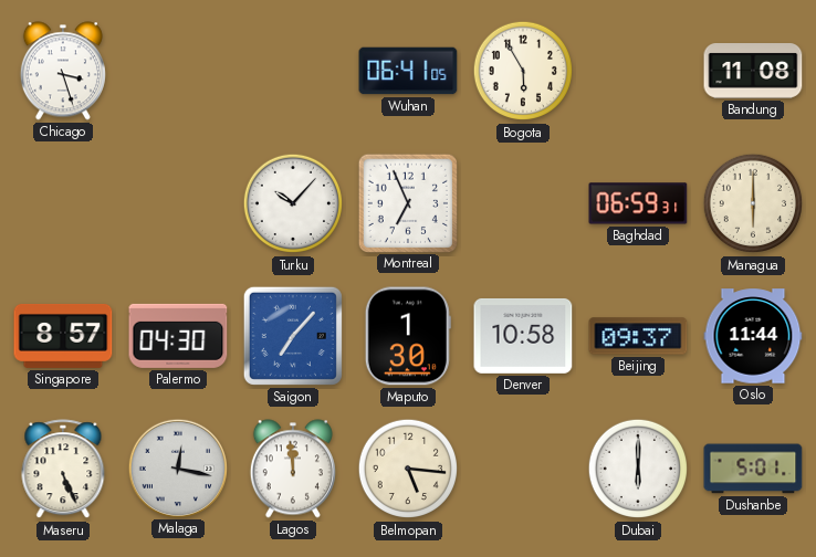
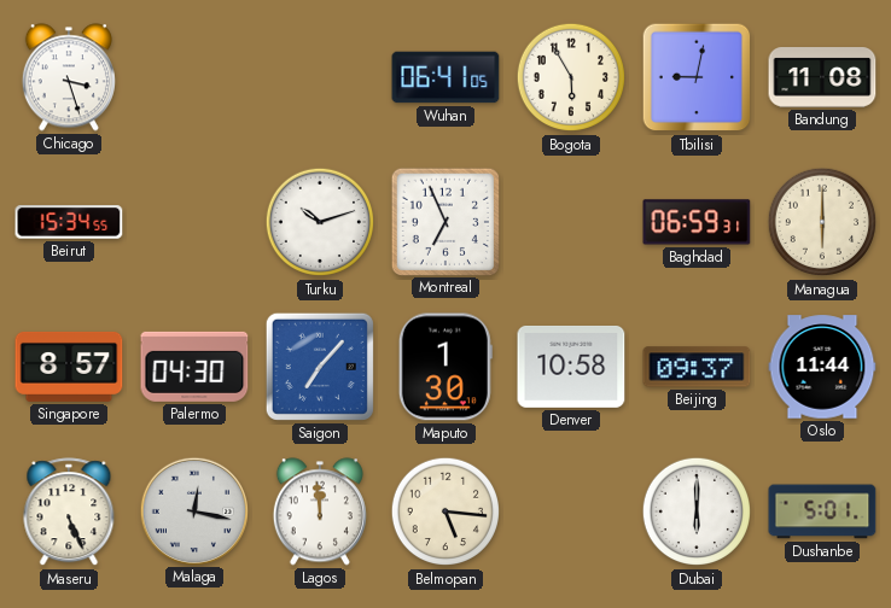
Tbilisi: none -> 9:02 (697, 77)
Beirut: none -> 15:34 (69, 222)
Turku: 10:07 -> 10:12 (320, 222)
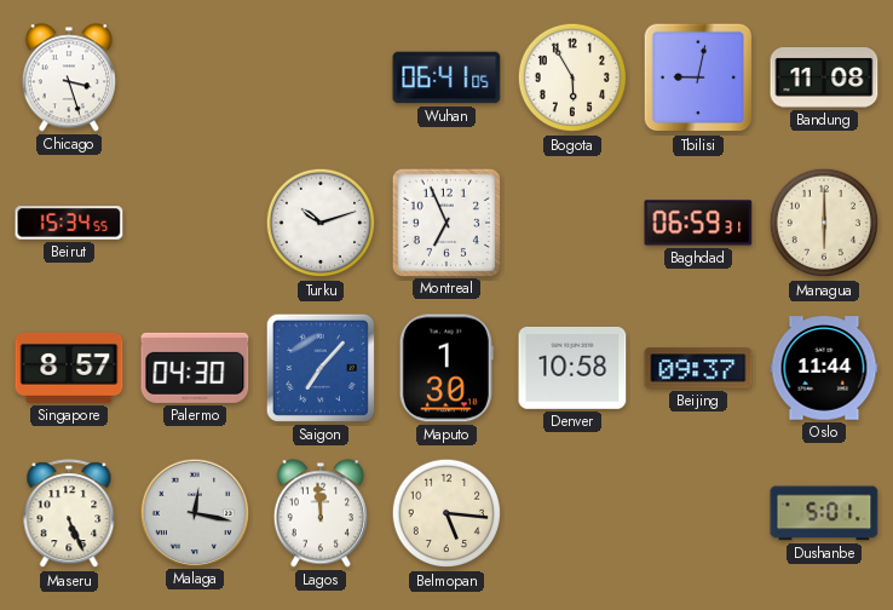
Dubai: 6:00 -> none (697, 511)
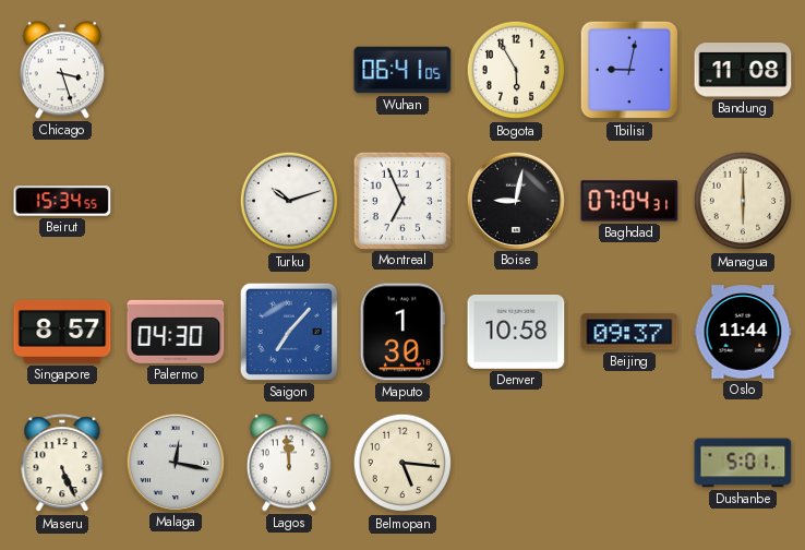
Boise: none -> 9:02 (515, 200)
Baghdad: 06:59 -> 07:04 (629, 201)
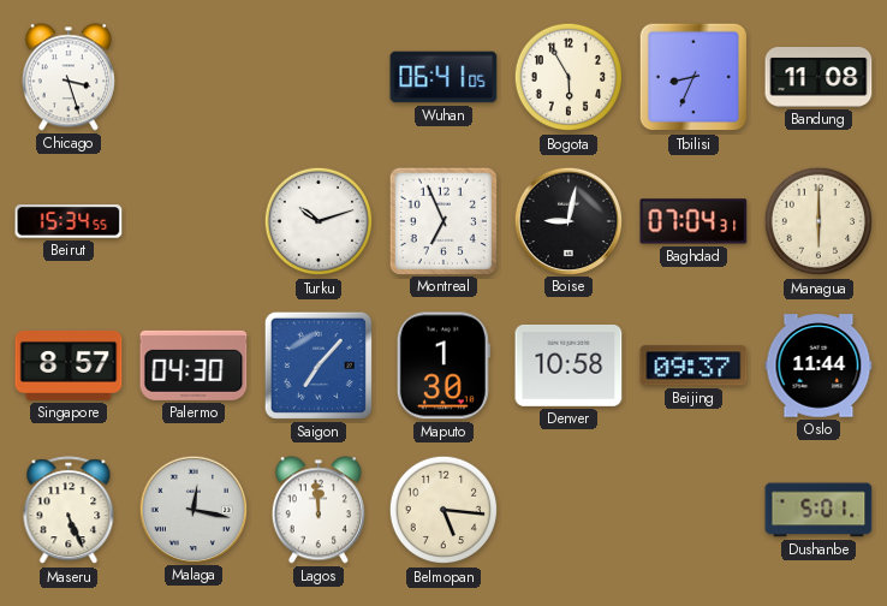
Tbilisi: 9:02 -> 8:34 (693, 77)
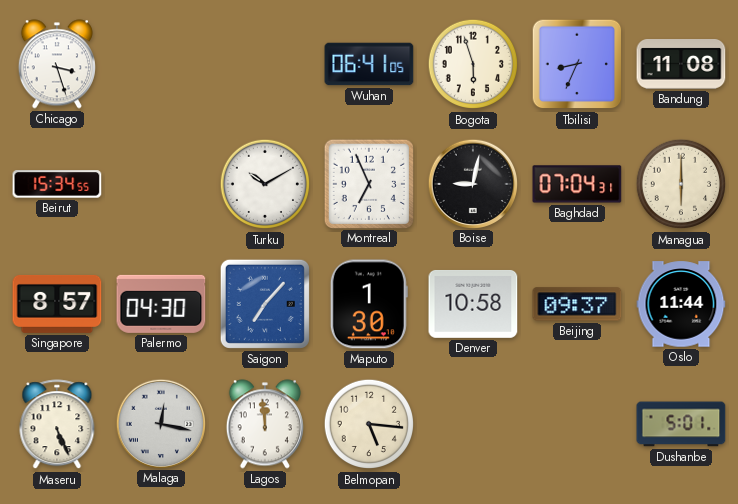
Bogota: 5:55 -> 5:57 (473, 64)
Turku: 10:12 -> 10:10 (265, 184)
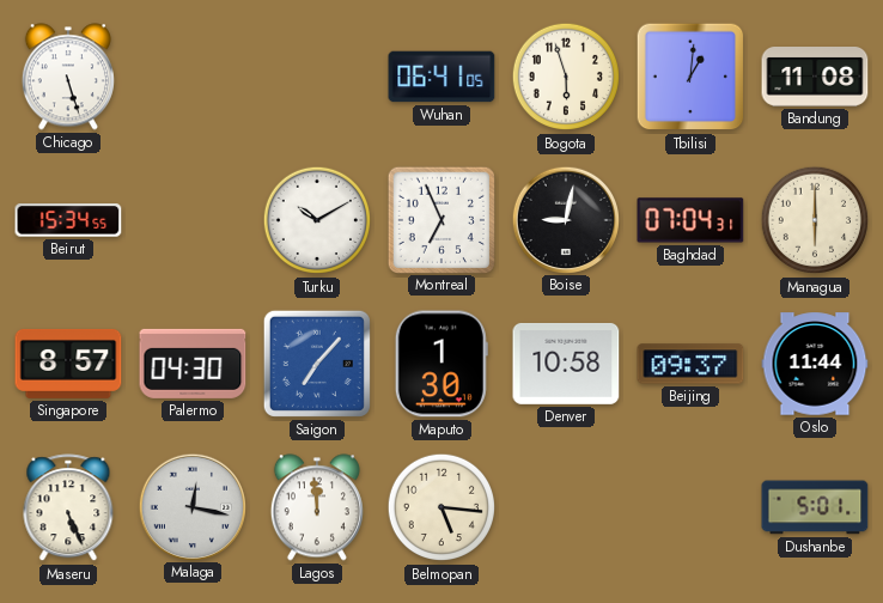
Chicago: 3:27 -> 5:27 (68, 77)
Tbilisi: 8:34 -> 1:01 (690, 77)
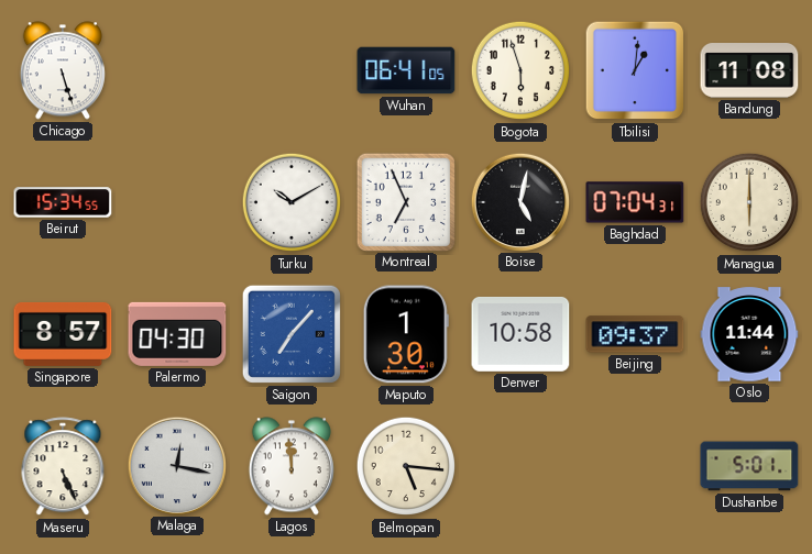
Boise: 9:02 -> 5:02 (519, 201)
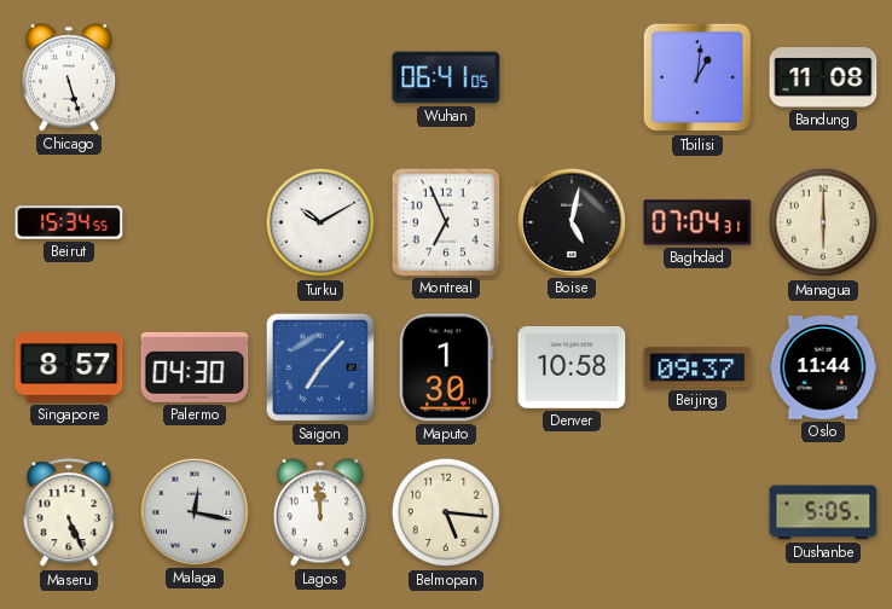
Bogota: 5:57 -> none (520, 70)
Dushanbe: 5:01 -> 5:05 (823, 512)
